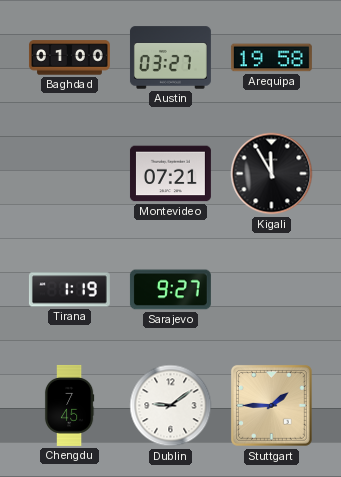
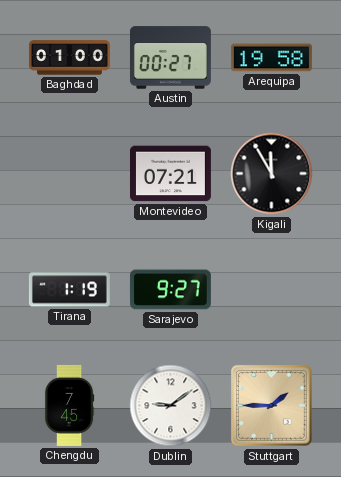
Austin: 03:27 -> 00:27 (170, 58)
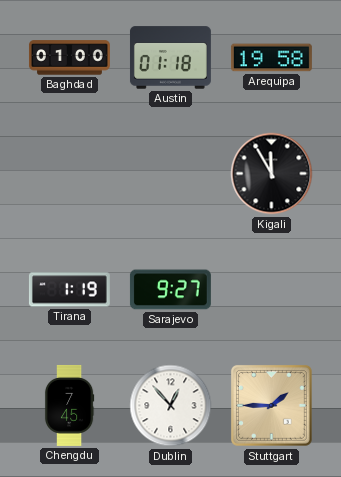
Austin: 00:27 -> 01:18 (170, 58)
Montevideo: 07:21 -> none (170, 174)
Dublin: 9:09 -> 12:53 (171, 406)
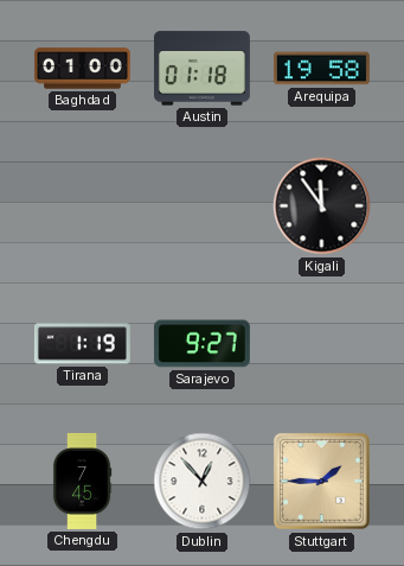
Kigali: 11:55 -> 11:54 (322, 206)
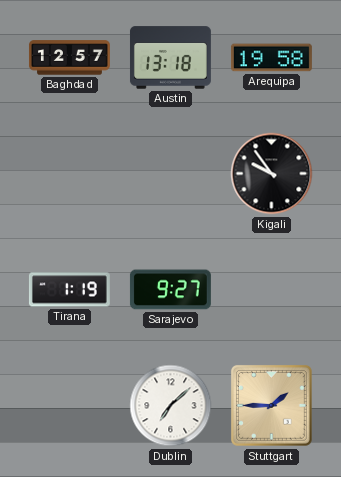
Baghdad: 01:00 -> 12:57 (69, 58)
Austin: 01:18 -> 13:18 (170, 58)
Kigali: 11:54 -> 9:54 (272, 174)
Chengdu: 7:45 -> none (82, 481)
Dublin: 12:53 -> 7:08 (171, 406)
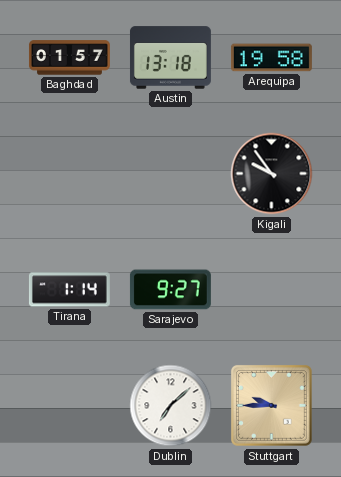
Baghdad: 12:57 -> 01:57 (69, 58)
Tirana: 1:19 -> 1:14 (69, 290)
Stuttgart: 1:45 -> 9:45 (272, 406)
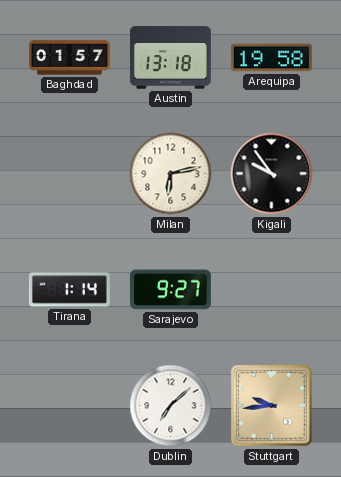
Milan: none -> 6:13 (171, 174)
Stuttgart: 9:45 -> 9:44 (272, 406)
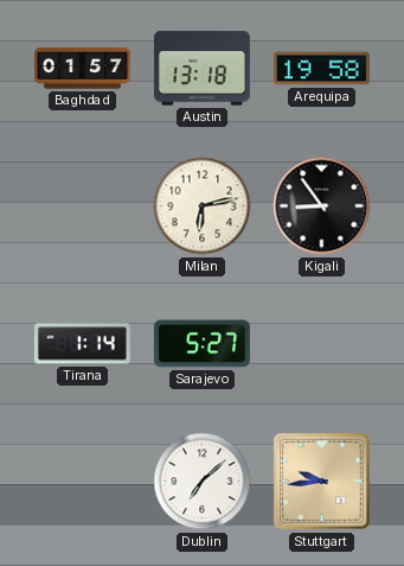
Kigali: 9:54 -> 8:54 (322, 206)
Sarajevo: 9:27 -> 5:27 (201, 344)
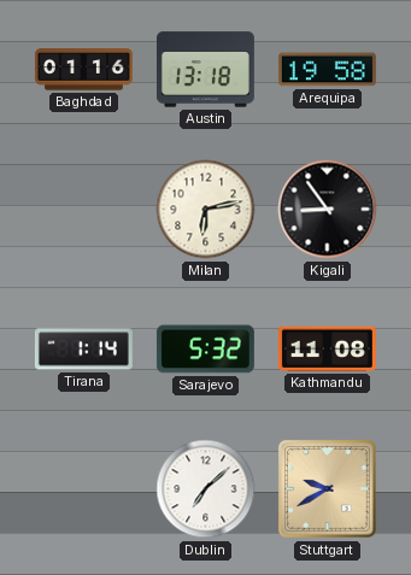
Baghdad: 01:57 -> 01:16 (83, 70)
Sarajevo: 5:27 -> 5:32 (205, 350)
Kathmandu: none -> 11:08 (327, 348)
Stuttgart: 9:44 -> 9:40 (328, 489)
